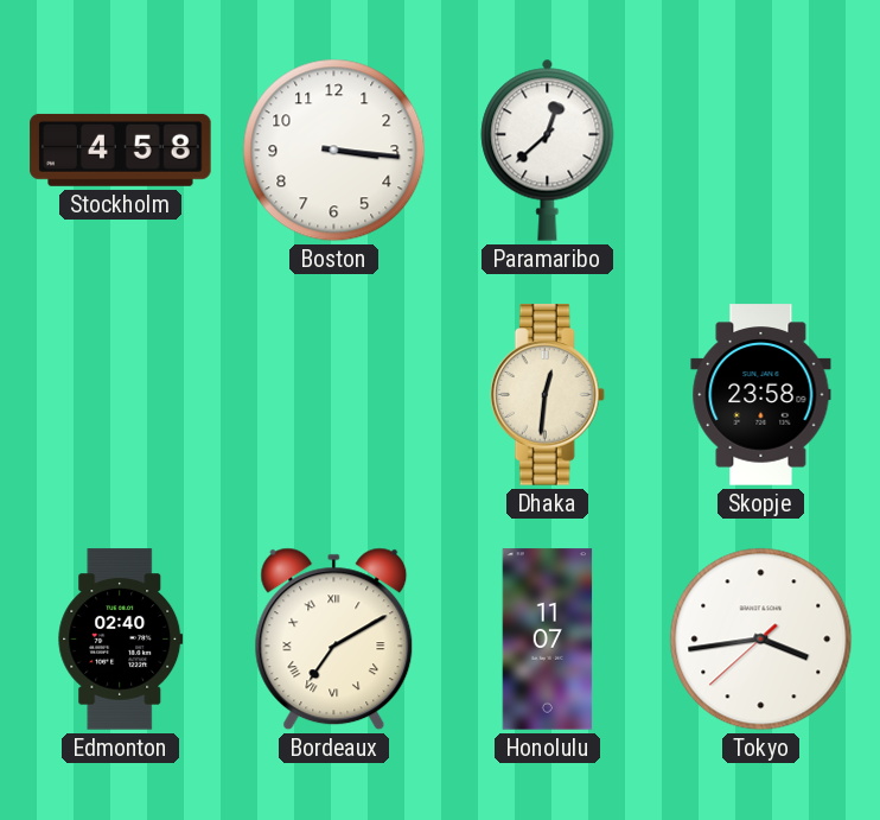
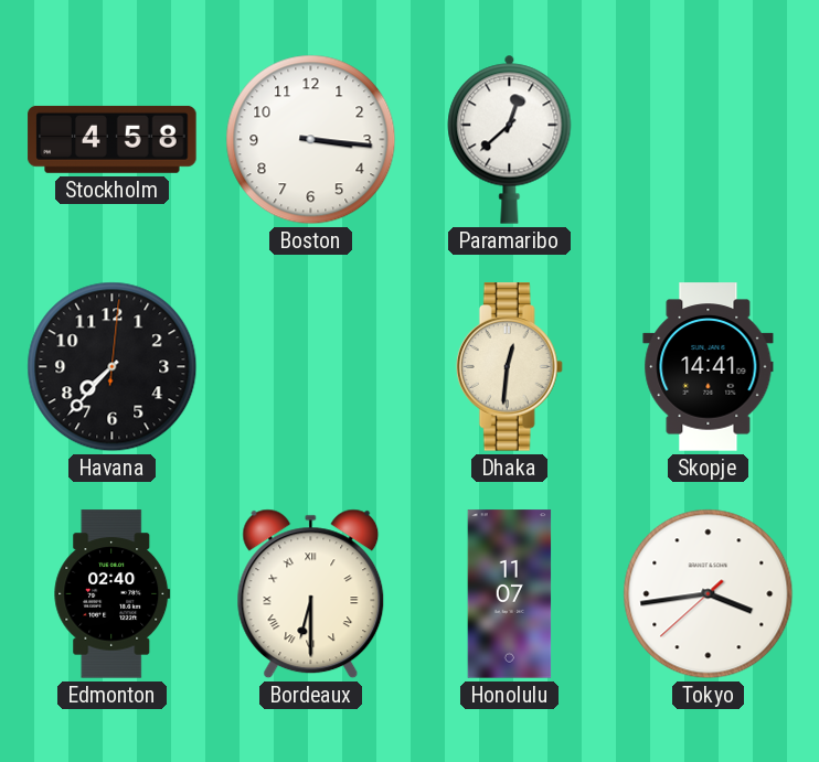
Havana: none -> 7:37 (113, 367)
Skopje: 23:58 -> 14:41 (709, 367)
Bordeaux: 7:10 -> 6:30 (311, 594)
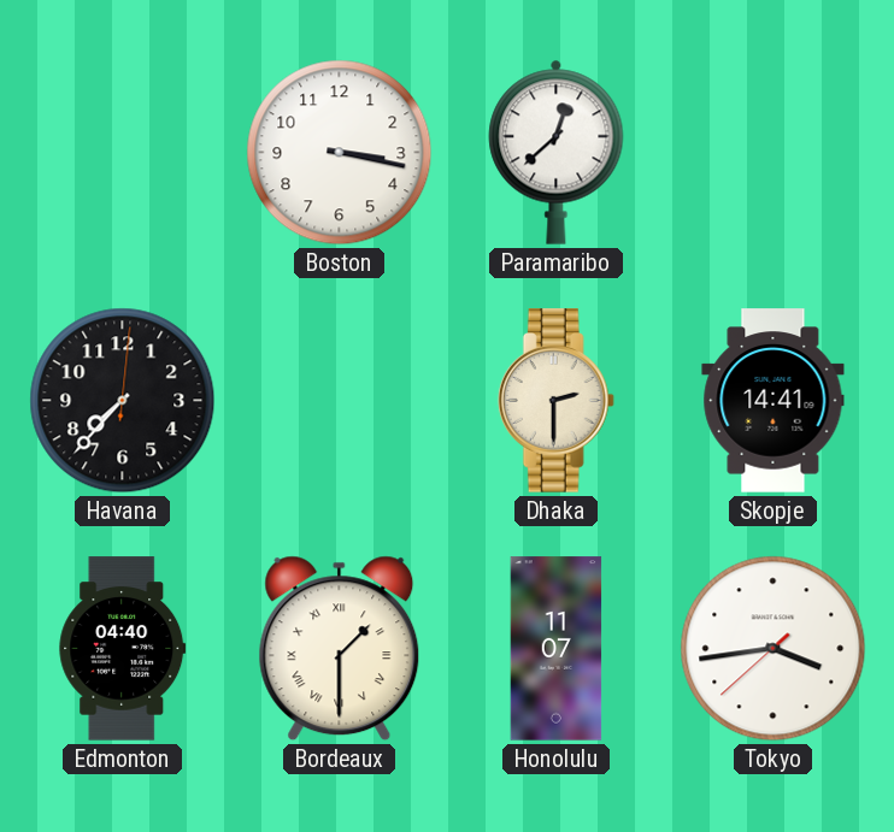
Stockholm: 4:58 -> none (113, 139)
Boston: 3:16 -> 3:17 (340, 153)
Dhaka: 12:31 -> 2:30 (555, 401)
Edmonton: 02:40 -> 04:40 (123, 649)
Bordeaux: 6:30 -> 1:30 (340, 649)
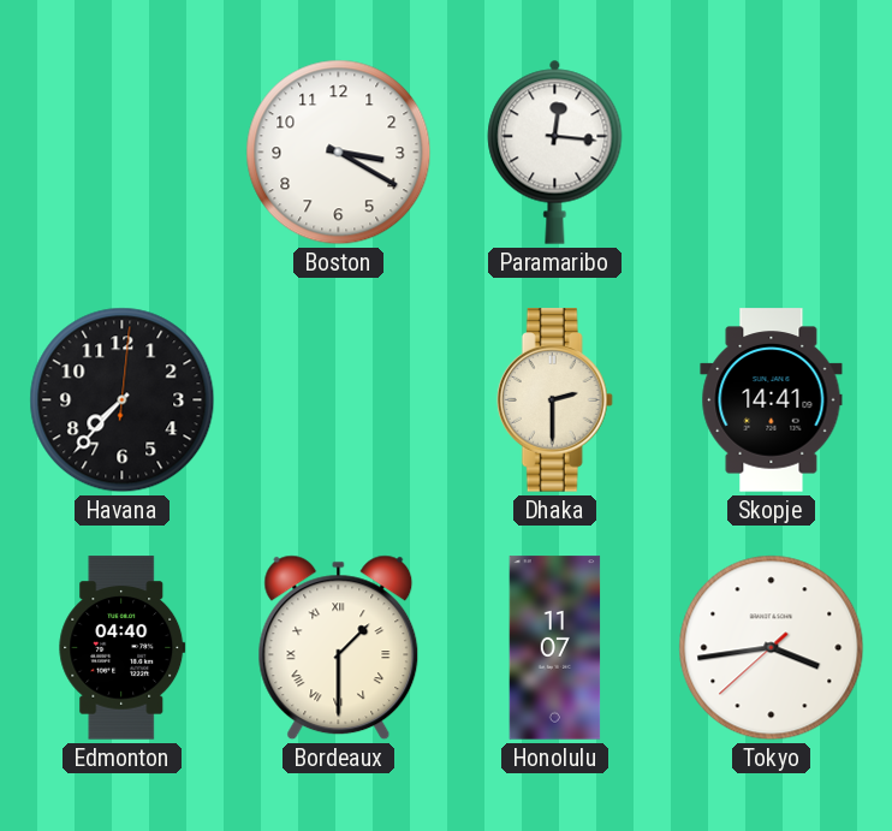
Boston: 3:17 -> 3:20 (339, 153)
Paramaribo: 12:38 -> 12:16 (555, 152)
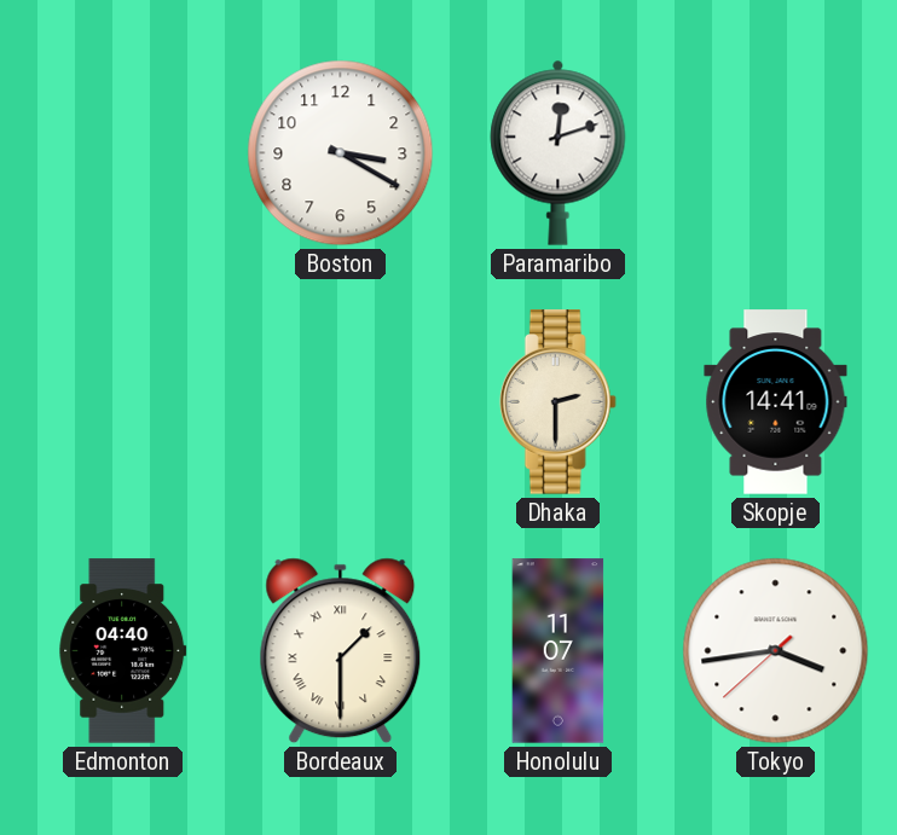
Paramaribo: 12:16 -> 12:12 (559, 152)
Havana: 7:37 -> none (123, 400)
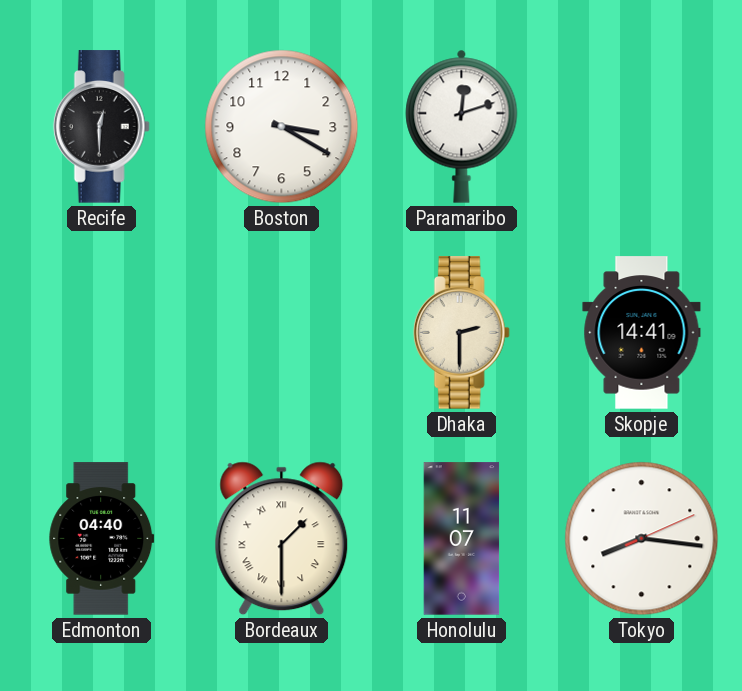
Recife: none -> 12:30 (101, 127)
Tokyo: 3:43 -> 8:16 (642, 539)
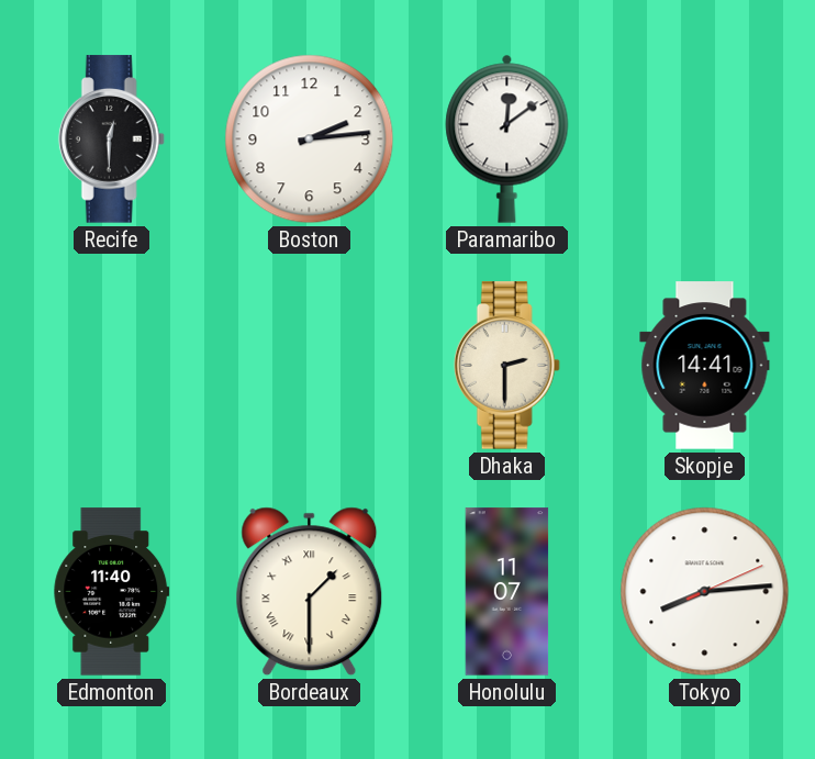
Boston: 3:20 -> 2:14 (310, 139)
Paramaribo: 12:12 -> 12:09 (507, 138)
Edmonton: 04:40 -> 11:40 (112, 592)
Tokyo: 8:16 -> 8:14 (705, 592)
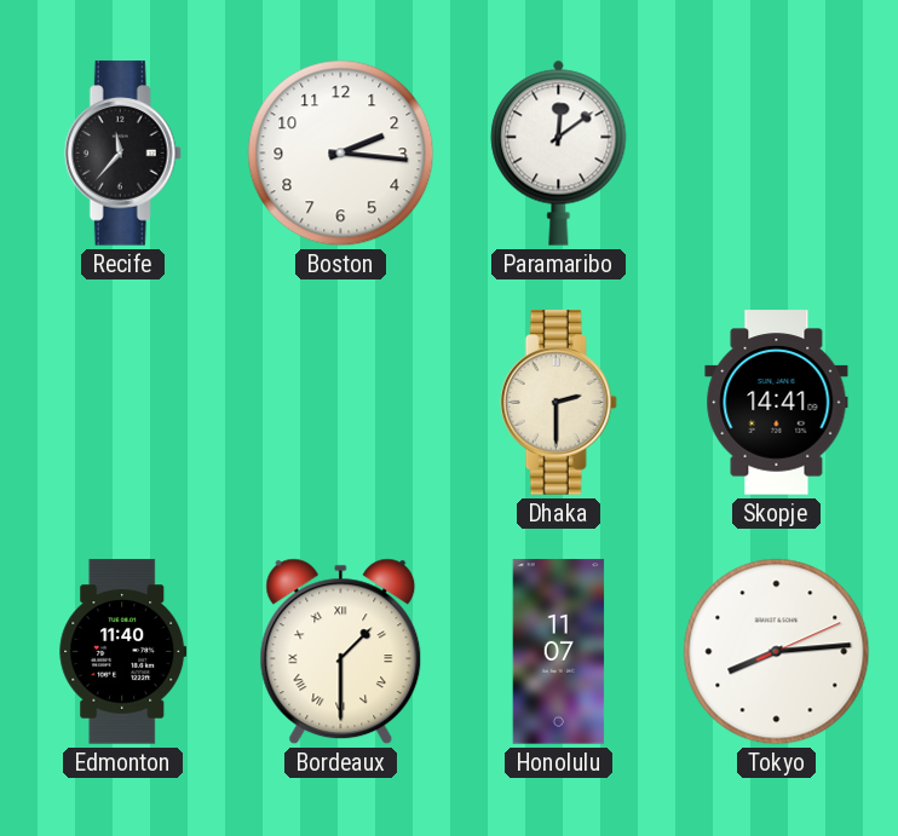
Recife: 12:30 -> 11:37 (122, 154)
Boston: 2:14 -> 2:16 (341, 154)
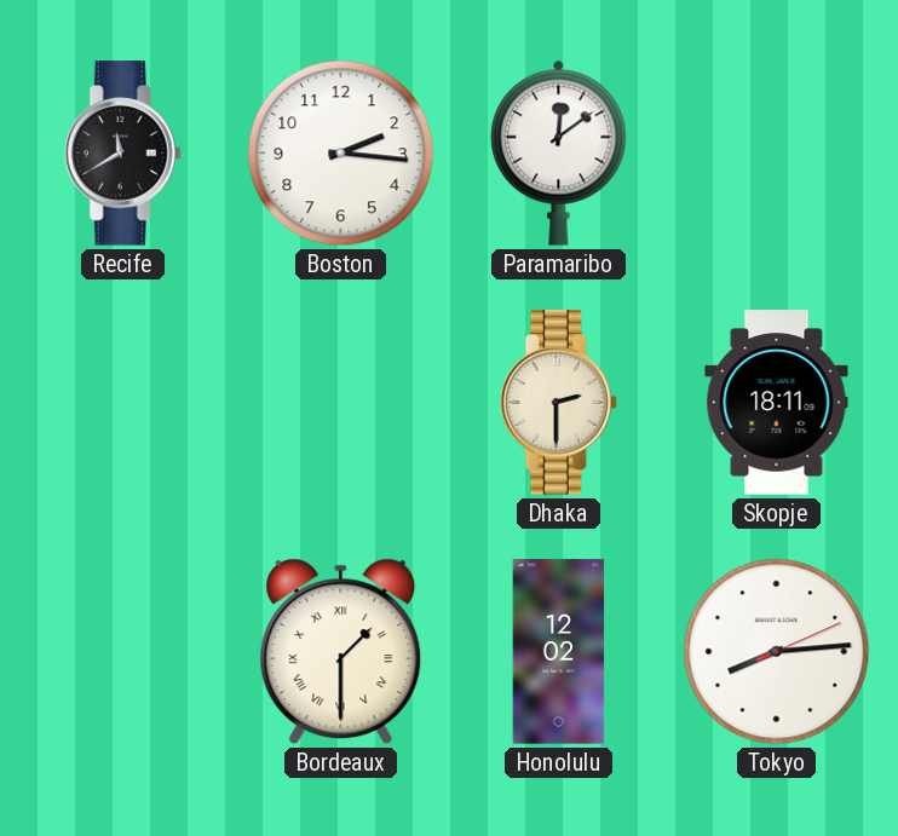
Recife: 11:37 -> 11:40 (122, 154)
Skopje: 14:41 -> 18:11 (777, 403)
Edmonton: 11:40 -> none (123, 652)
Honolulu: 11:07 -> 12:02 (559, 652)
